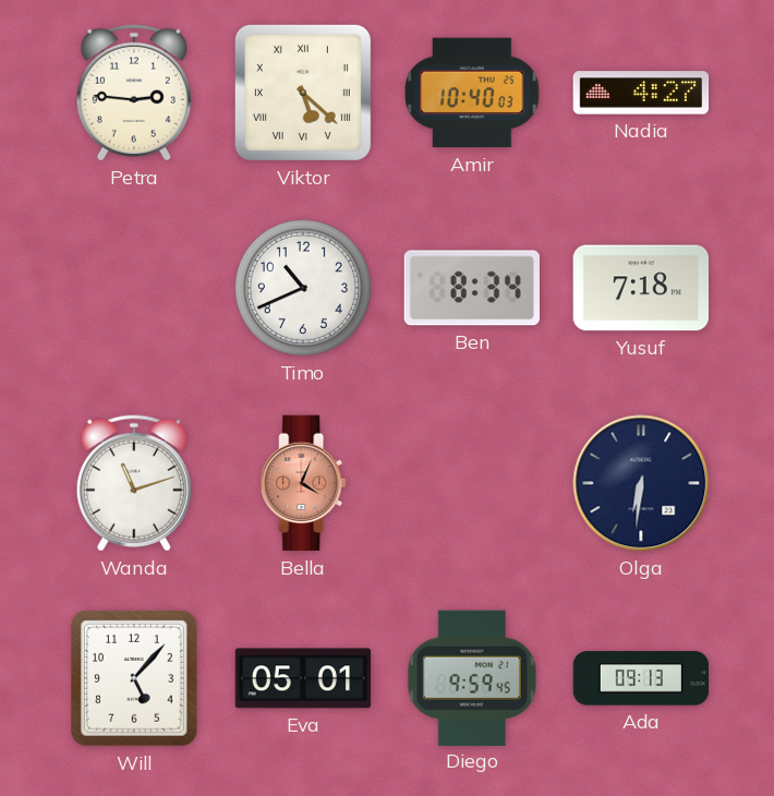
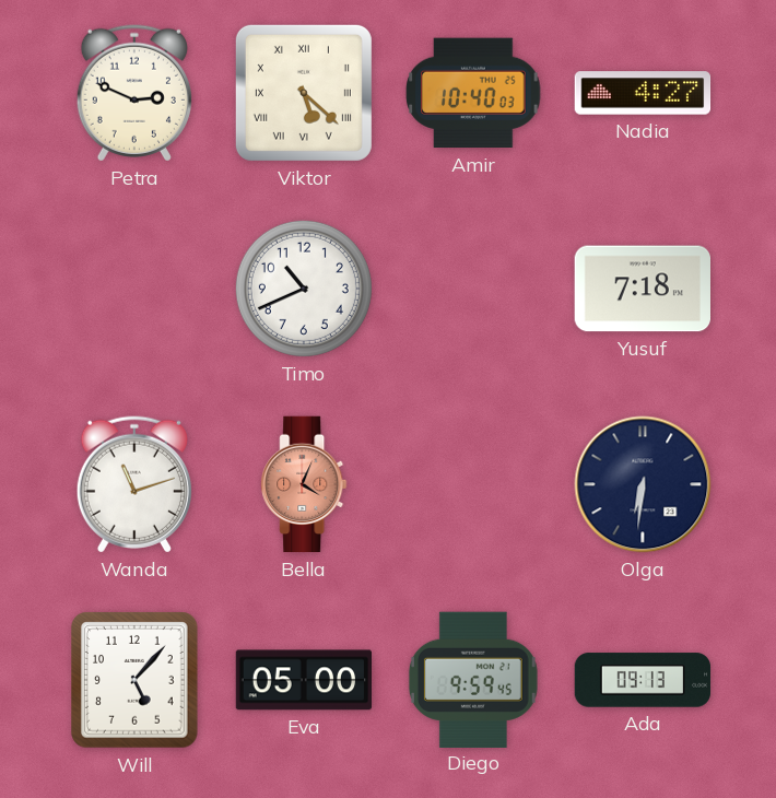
Petra: 2:46 -> 2:49 (134, 93)
Ben: 8:34 -> none (472, 288)
Eva: 05:01 -> 05:00 (304, 680)
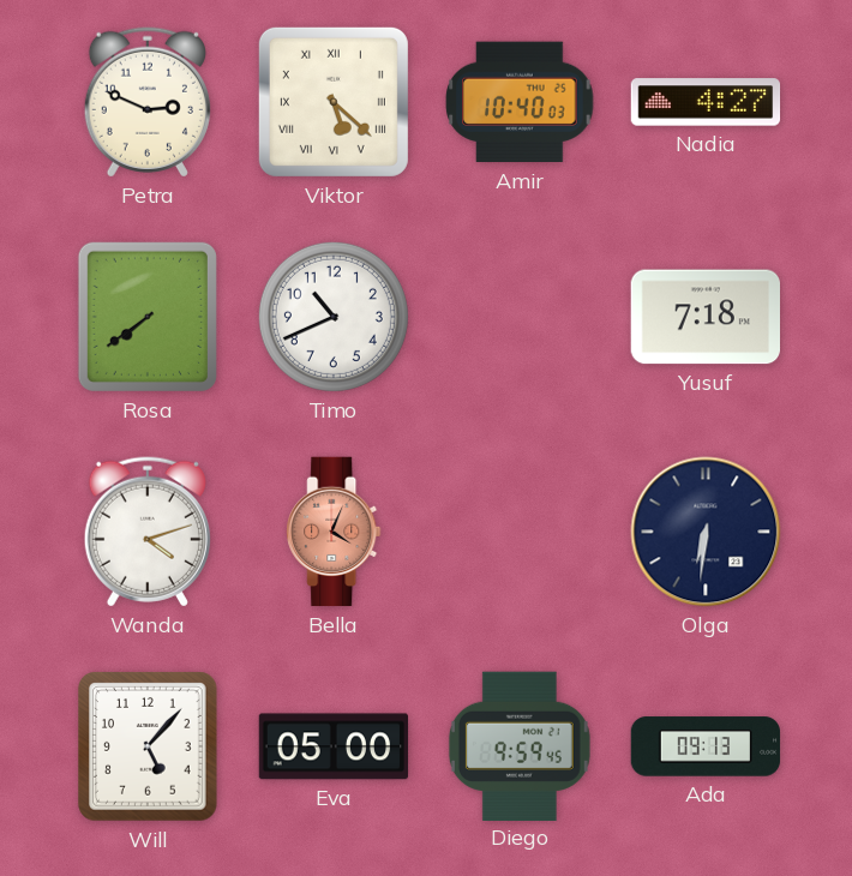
Rosa: none -> 7:39 (148, 317)
Wanda: 11:12 -> 4:12 (148, 532)
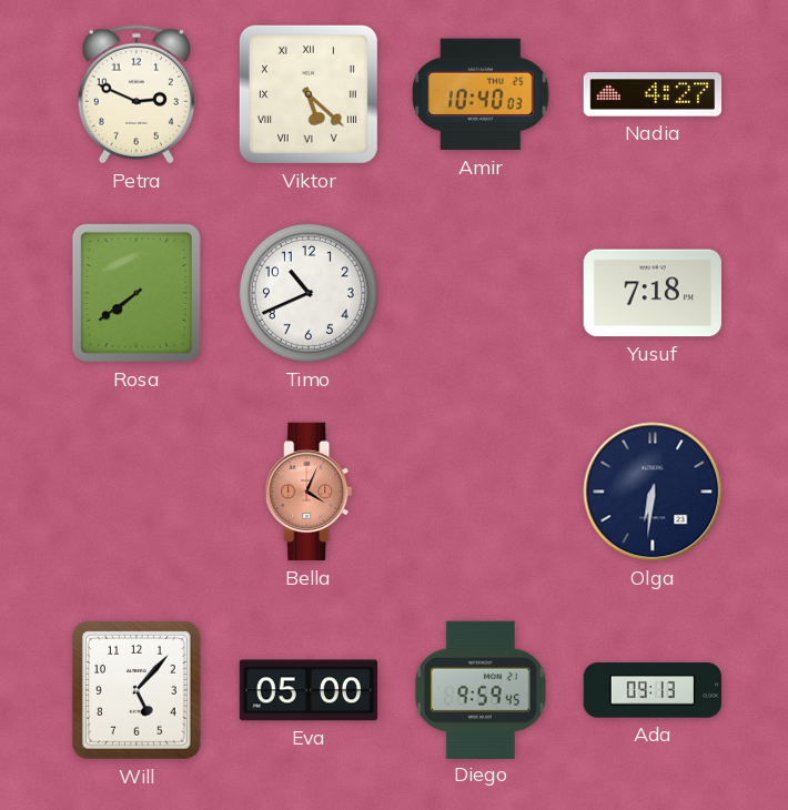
Wanda: 4:12 -> none (148, 532)
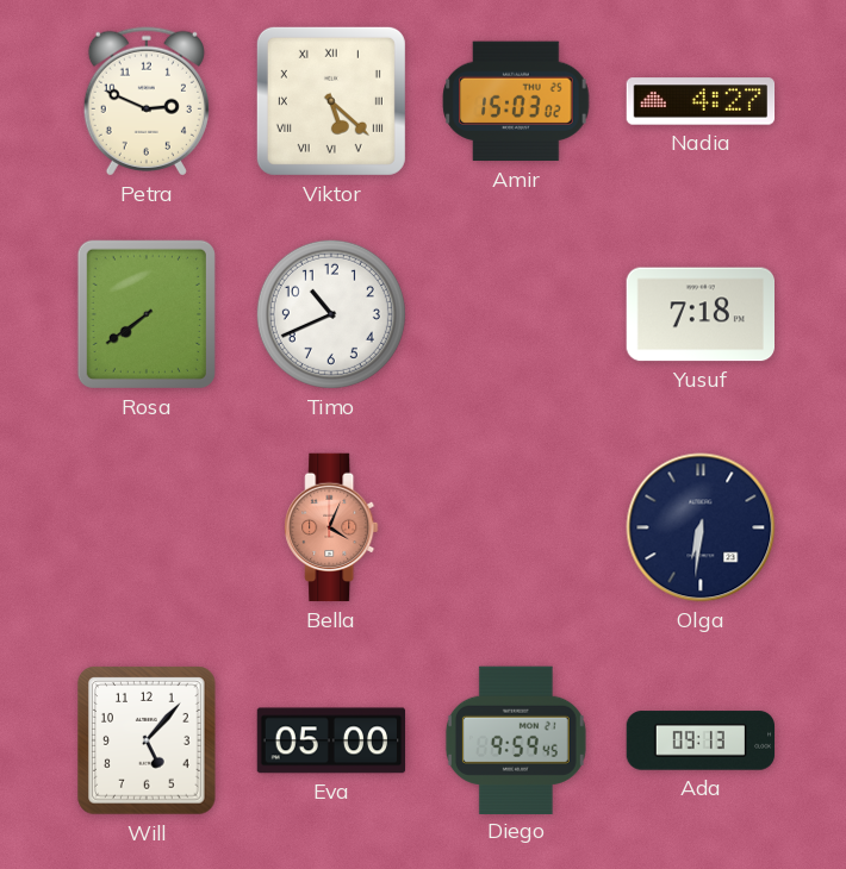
Amir: 10:40 -> 15:03 (516, 101)
